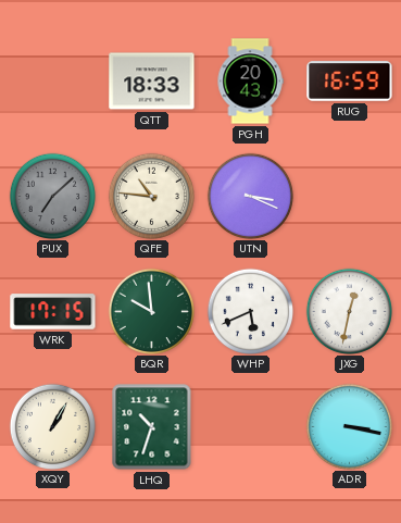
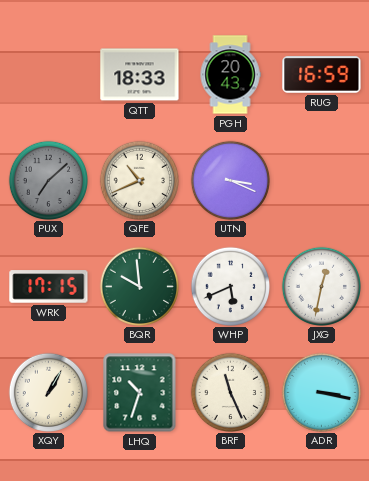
QFE: 10:46 -> 10:41 (139, 180)
BRF: none -> 11:26 (230, 392)
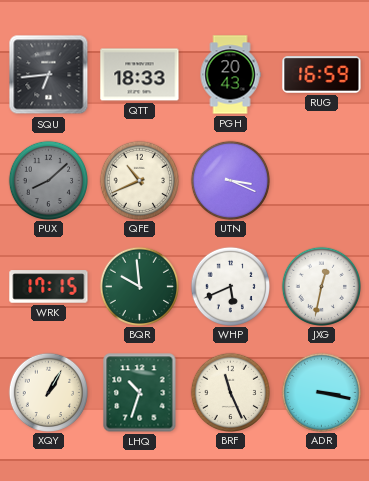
SQU: none -> 6:44 (49, 75)
PUX: 7:08 -> 8:08 (48, 180)
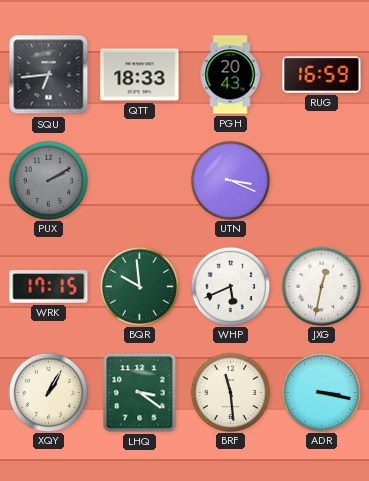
PUX: 8:08 -> 2:10 (48, 180)
QFE: 10:41 -> none (139, 180)
LHQ: 10:33 -> 3:21 (140, 393)
BRF: 11:26 -> 11:29 (230, 392)
